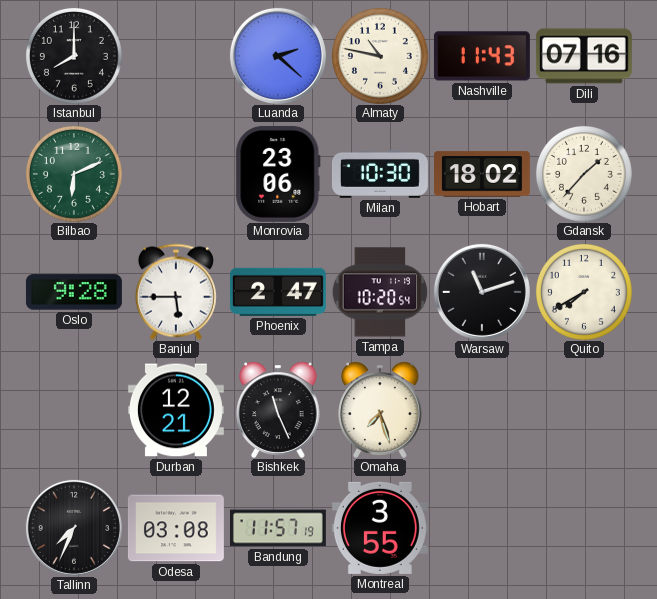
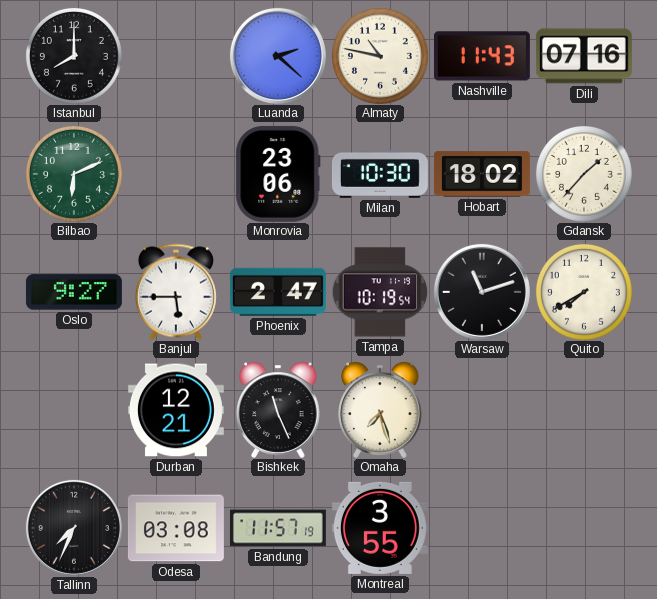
Oslo: 9:28 -> 9:27 (74, 292)
Tampa: 10:20 -> 10:19 (380, 292)
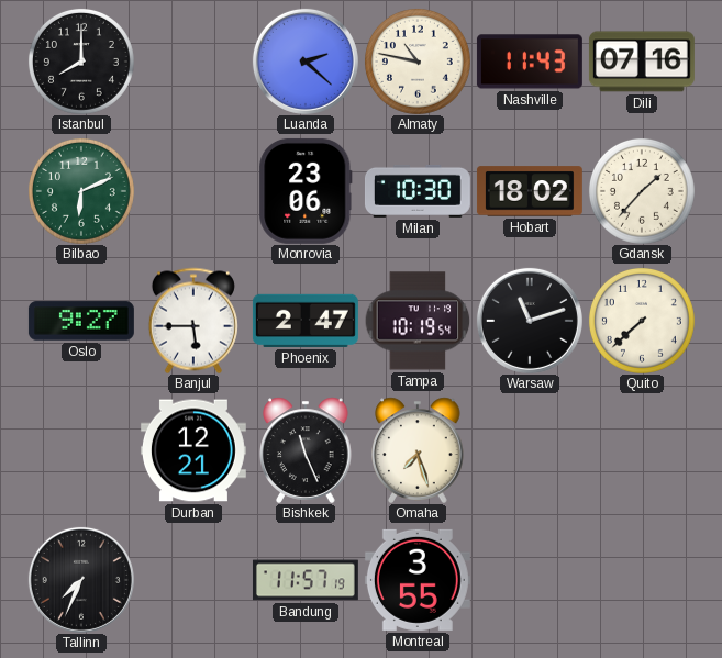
Quito: 7:40 -> 7:38 (642, 321)
Odesa: 03:08 -> none (176, 528)
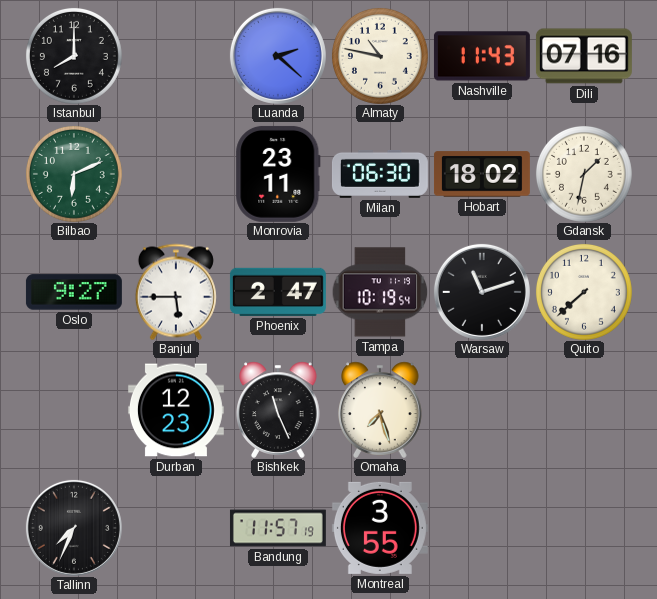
Monrovia: 23:06 -> 23:11 (278, 174)
Milan: 10:30 -> 06:30 (380, 174)
Gdansk: 1:37 -> 1:32 (584, 174)
Durban: 12:21 -> 12:23 (176, 410)
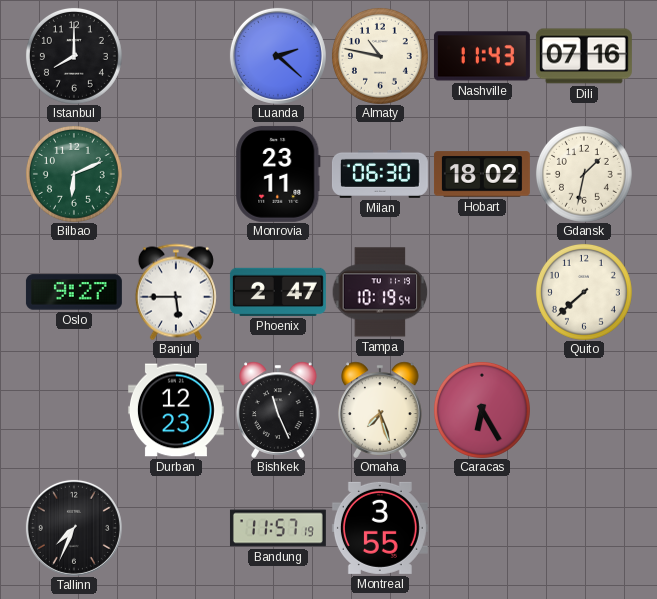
Warsaw: 11:12 -> none (482, 292)
Caracas: none -> 6:25 (482, 410)
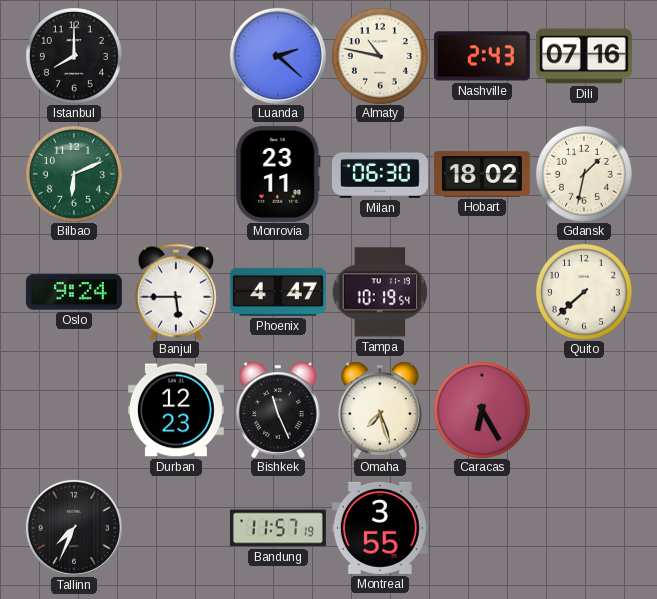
Nashville: 11:43 -> 2:43 (482, 56)
Oslo: 9:27 -> 9:24 (74, 292)
Phoenix: 2:47 -> 4:47 (278, 292)
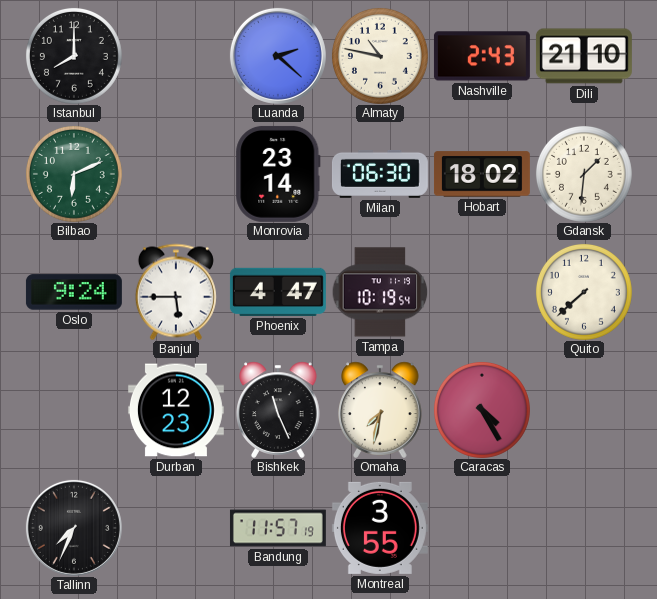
Dili: 07:16 -> 21:10 (584, 56)
Monrovia: 23:11 -> 23:14 (278, 174)
Gdansk: 1:32 -> 1:31 (584, 174)
Omaha: 7:27 -> 7:32 (380, 410)
Caracas: 6:25 -> 4:25 (482, 410)
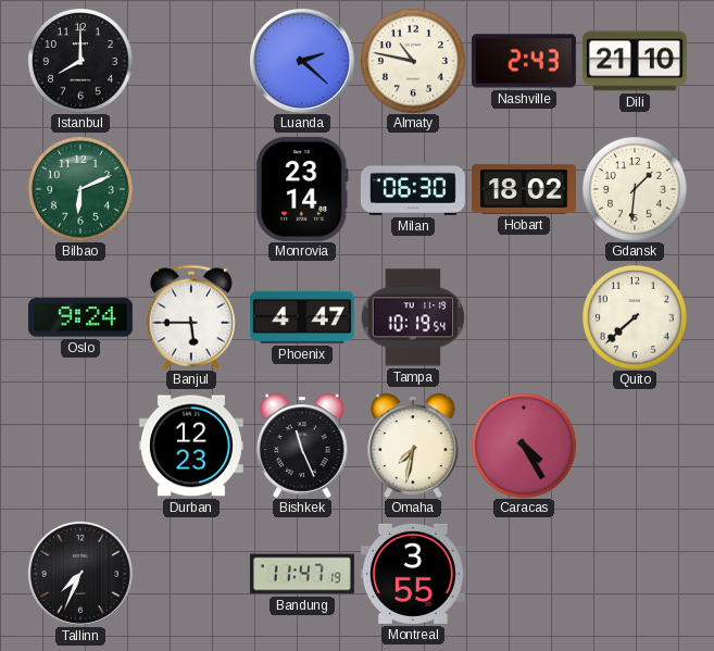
Bandung: 11:57 -> 11:47 (302, 574)
